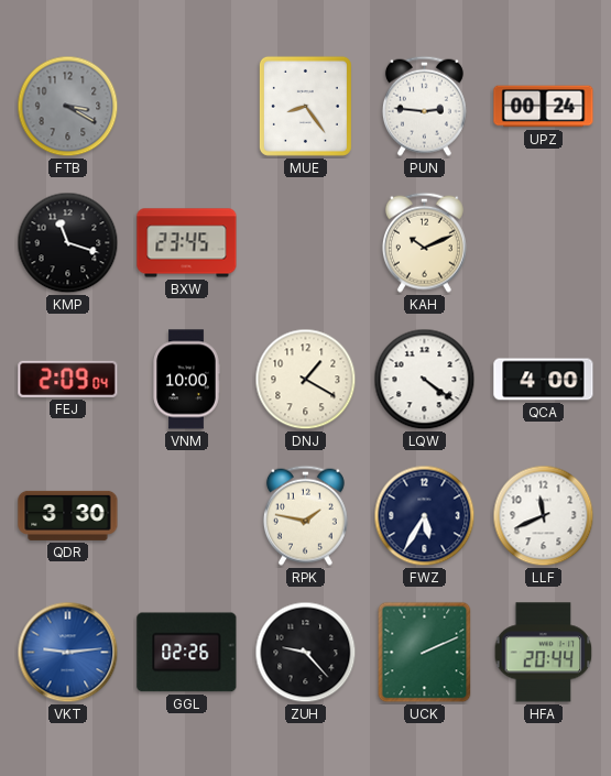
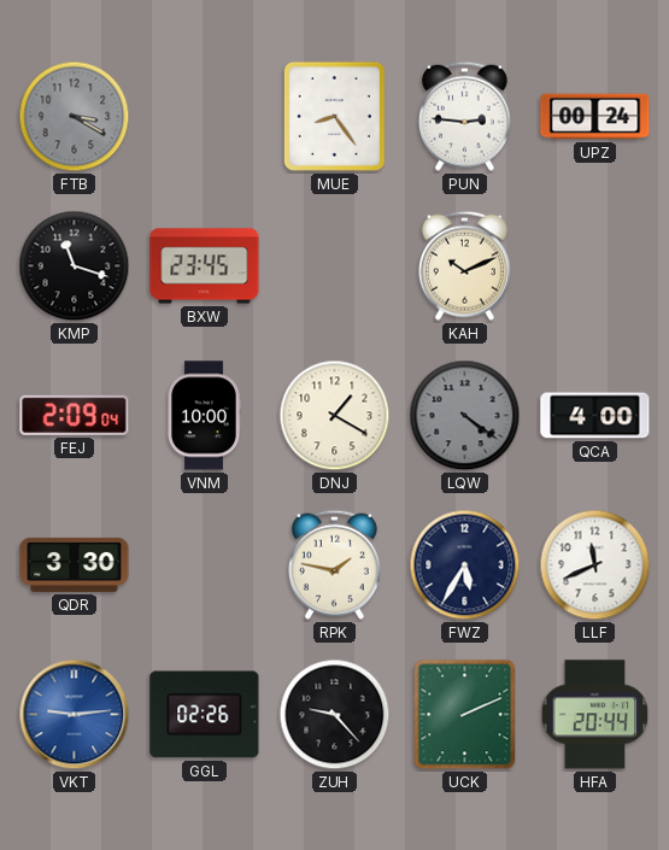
LQW dial: white -> grey (465, 416)
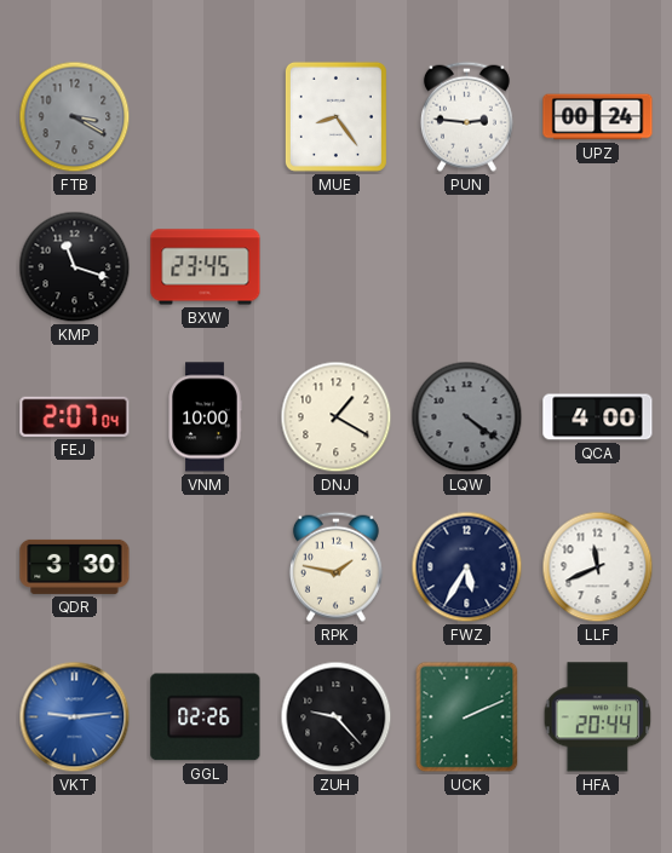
KAH: 10:11 -> none (464, 265)
FEJ: 2:09 -> 2:07 (75, 416)
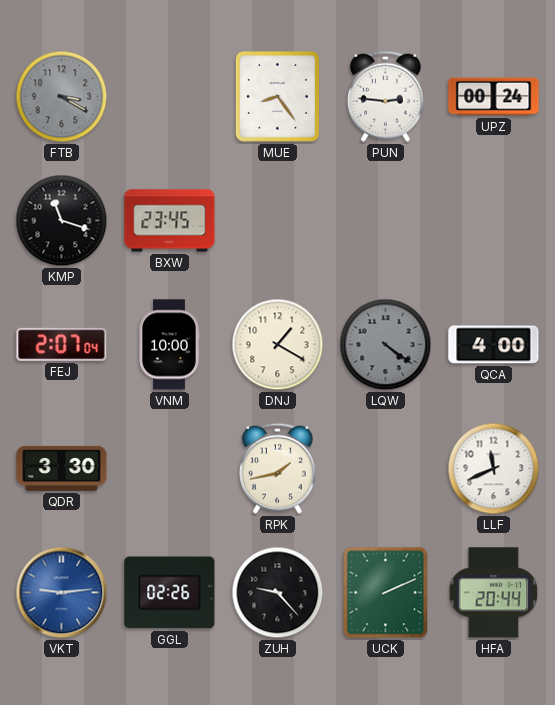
RPK: 1:47 -> 1:43 (277, 468)
FWZ: 5:35 -> none (467, 567)
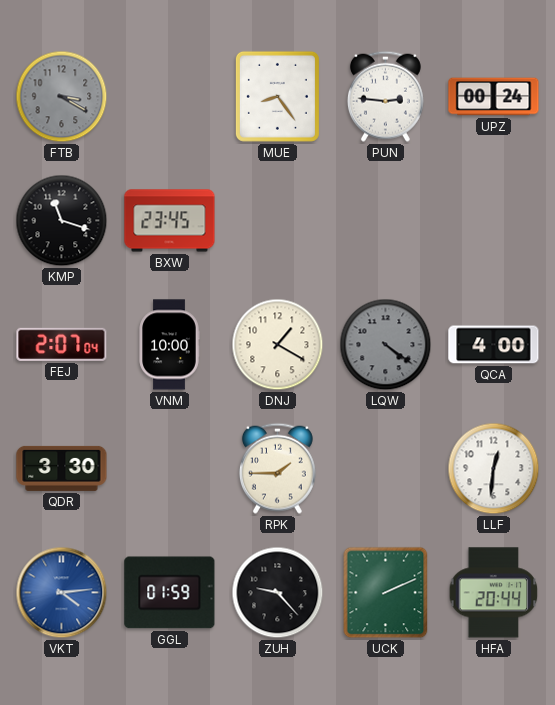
RPK: 1:43 -> 1:45 (277, 468)
LLF: 11:41 -> 12:31 (494, 469)
VKT: 9:14 -> 4:14 (62, 593)
GGL: 02:26 -> 01:59 (170, 593)
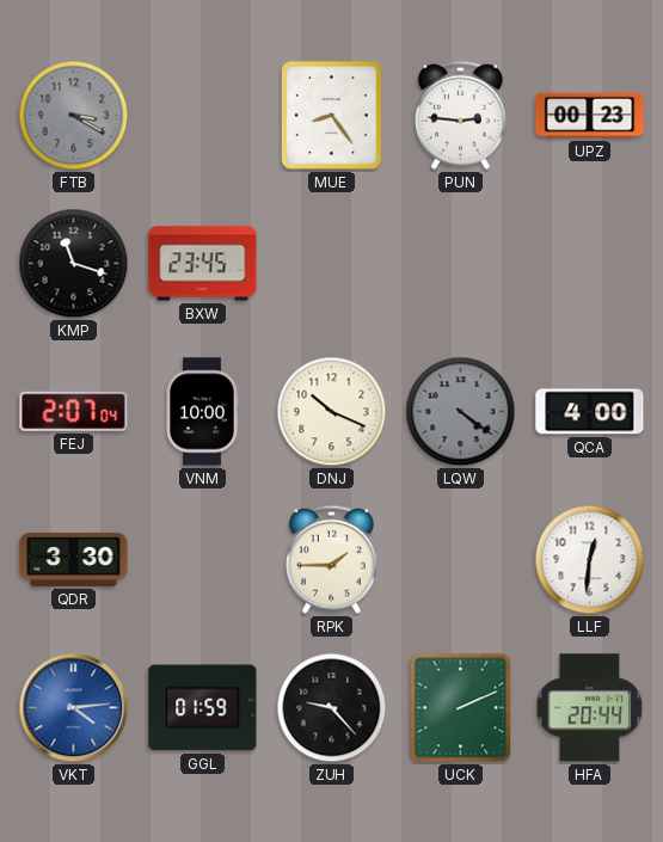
UPZ: 00:24 -> 00:23 (590, 116)
DNJ: 1:20 -> 10:19 (332, 412)
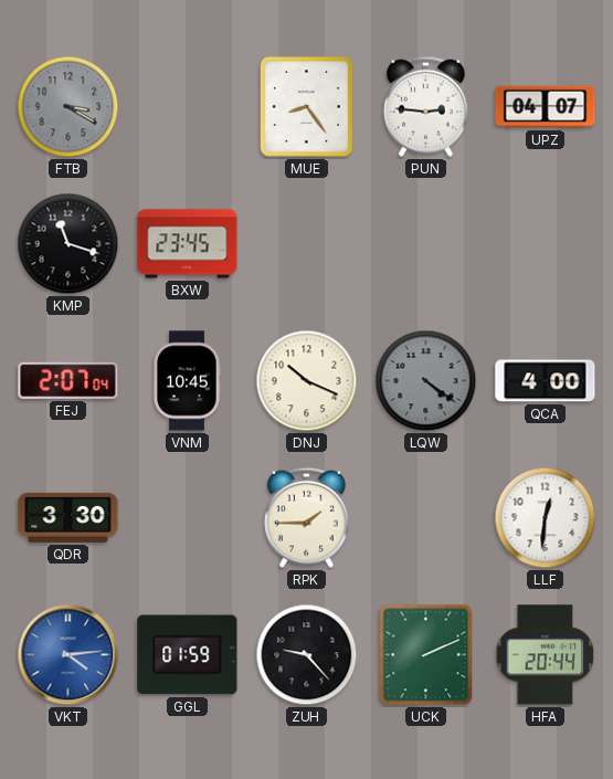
UPZ: 00:23 -> 04:07 (546, 107)
VNM: 10:00 -> 10:45 (187, 381)
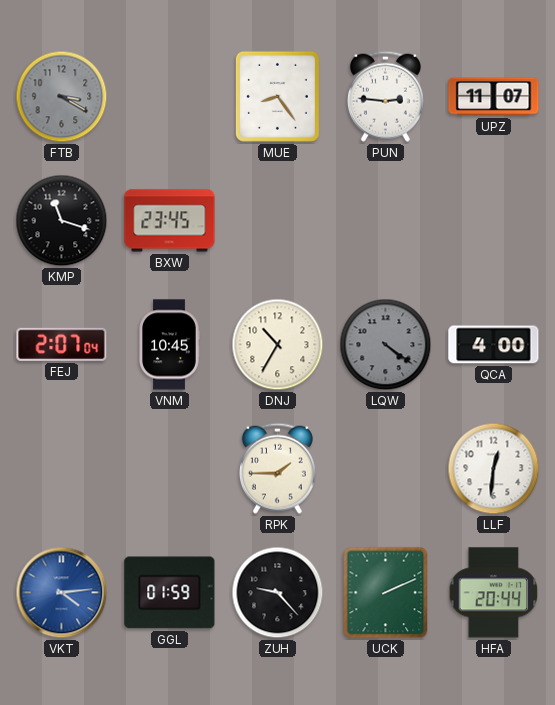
UPZ: 04:07 -> 11:07 (494, 97)
DNJ: 10:19 -> 10:35 (278, 345)
QDR: 3:30 -> none (68, 517)
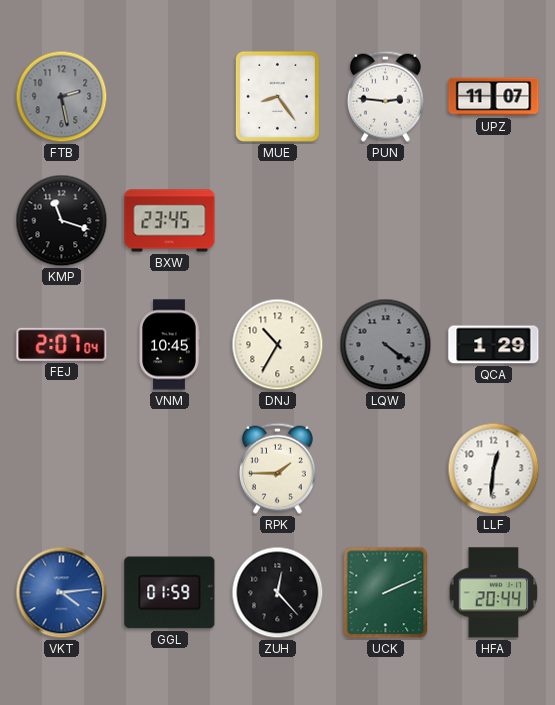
FTB: 3:20 -> 2:28 (62, 97)
QCA: 4:00 -> 1:29 (494, 345)
ZUH: 9:23 -> 12:23 (278, 593)
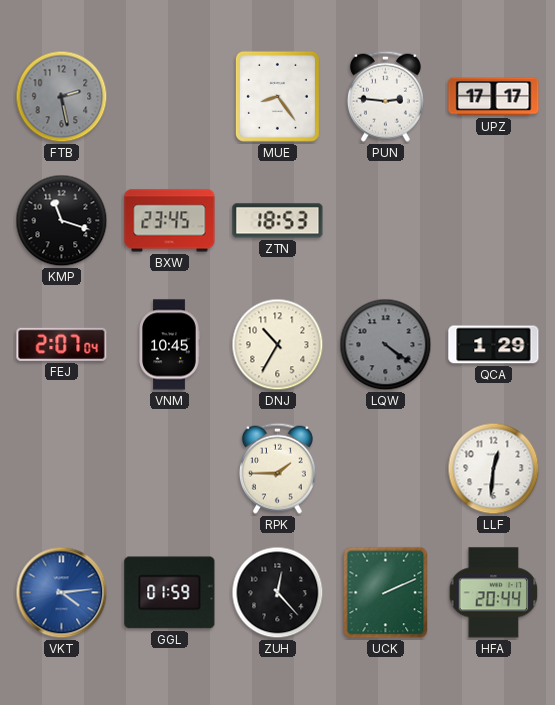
UPZ: 11:07 -> 17:17 (494, 97)
ZTN: none -> 18:53 (278, 221)
